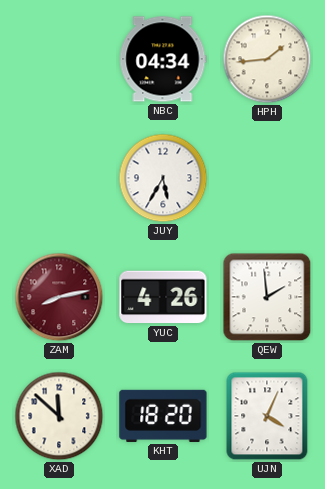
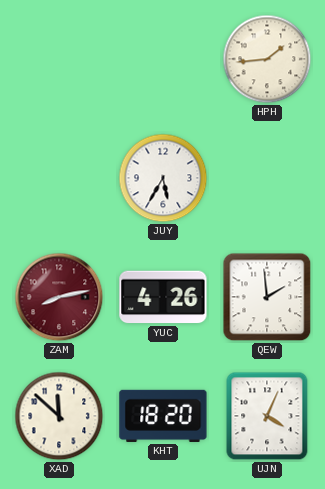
NBC: 04:34 -> none (163, 59)
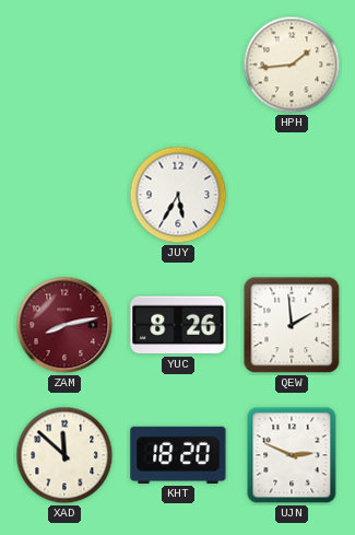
YUC: 4:26 -> 8:26 (178, 325)
UJN: 4:04 -> 2:49 (292, 455)
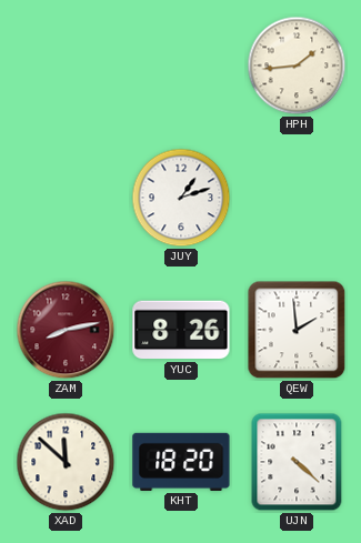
JUY: 5:35 -> 1:12 (181, 198)
UJN: 2:49 -> 4:22 (297, 462)
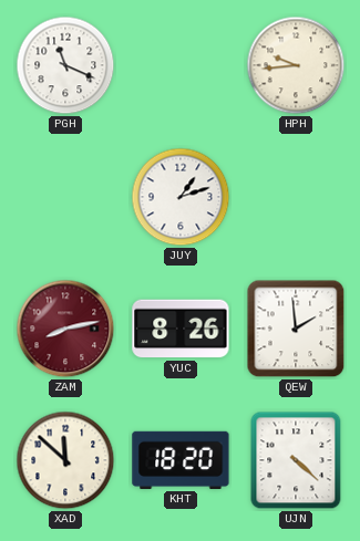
PGH: none -> 11:19 (65, 65)
HPH: 1:44 -> 9:44 (296, 65)
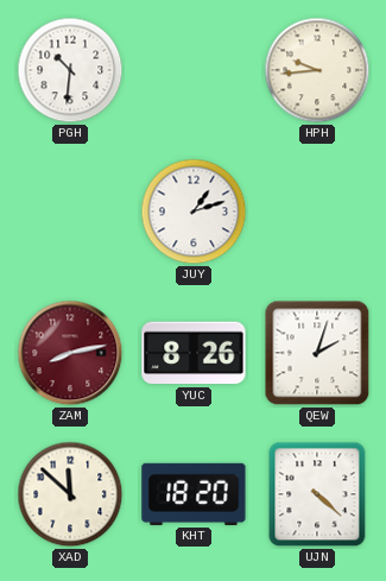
PGH: 11:19 -> 10:31 (70, 70)
QEW: 1:59 -> 2:03 (317, 353)
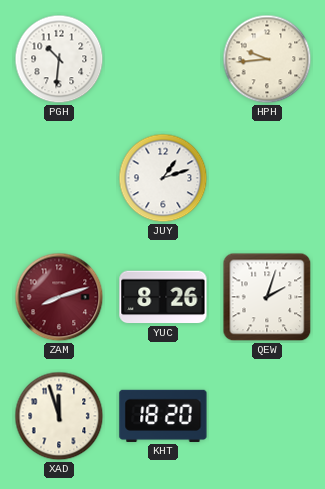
ZAM: 8:13 -> 8:12 (59, 297)
XAD: 11:52 -> 11:57 (59, 416)
UJN: 4:22 -> none (317, 494)
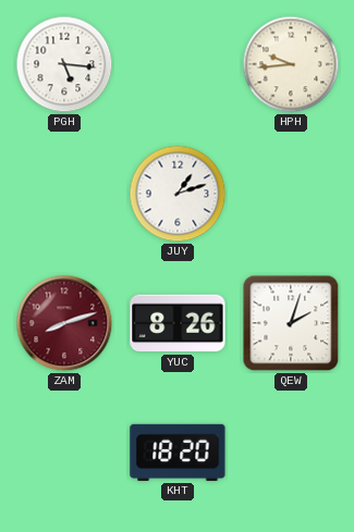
PGH: 10:31 -> 5:16 (64, 64)
XAD: 11:57 -> none (59, 416)
